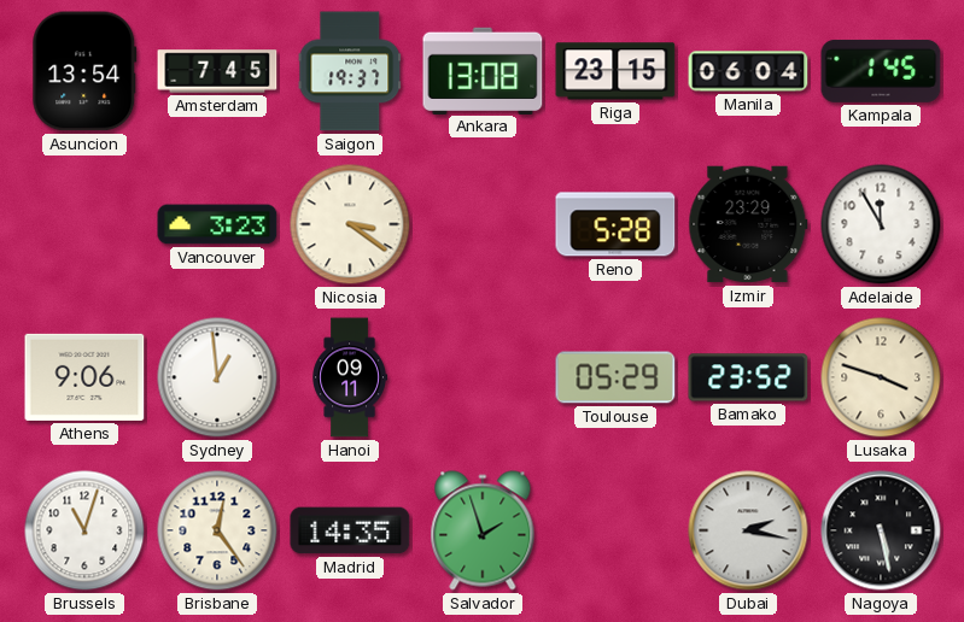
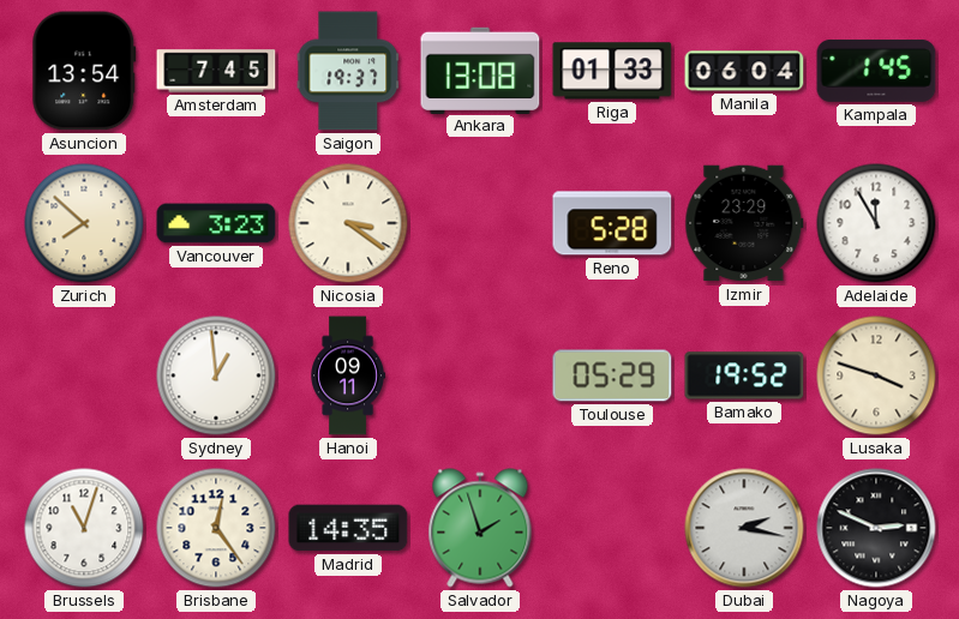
Riga: 23:15 -> 01:33 (612, 71)
Zurich: none -> 7:52 (84, 223)
Athens: 9:06 -> none (84, 377)
Bamako: 23:52 -> 19:52 (744, 375)
Nagoya: 5:28 -> 2:49 (876, 528)
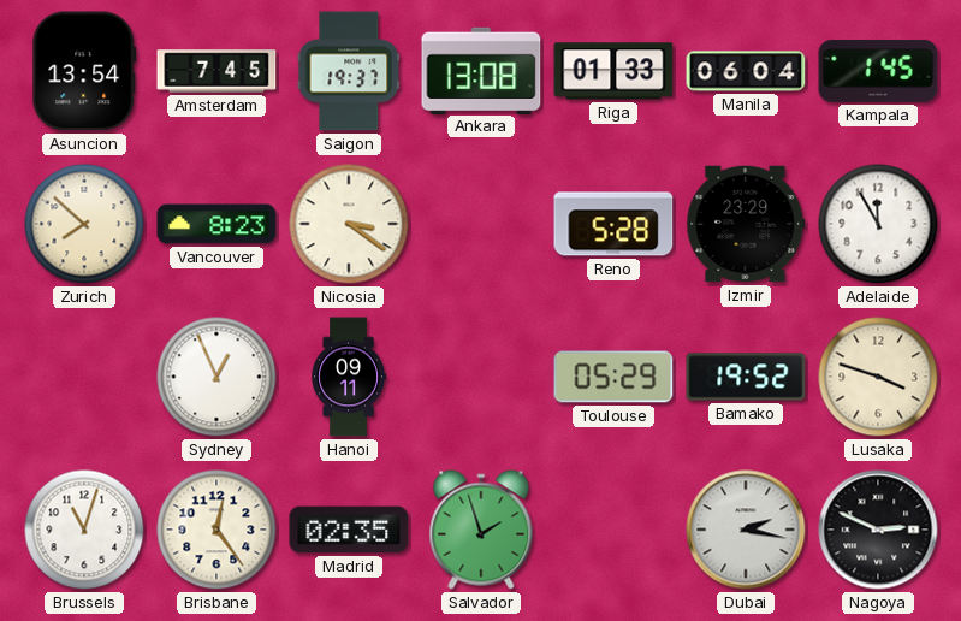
Vancouver: 3:23 -> 8:23 (216, 224)
Sydney: 12:59 -> 12:56 (216, 377)
Madrid: 14:35 -> 02:35 (349, 530)
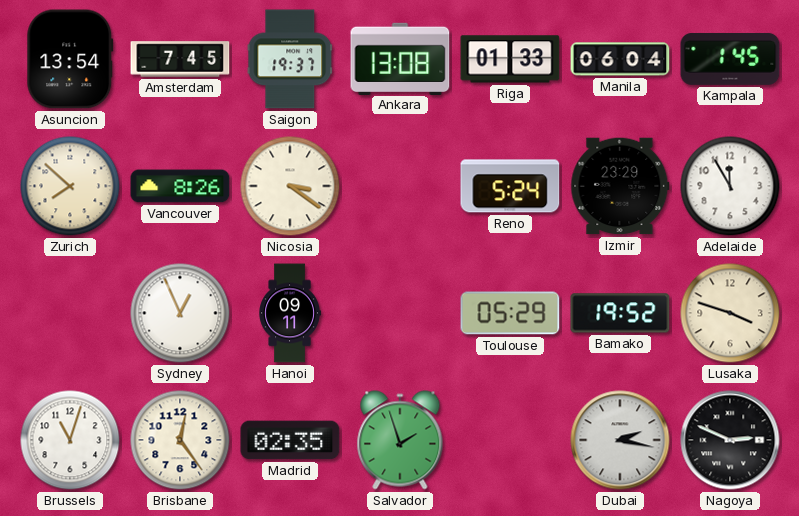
Vancouver: 8:23 -> 8:26 (180, 186)
Reno: 5:28 -> 5:24 (510, 186)
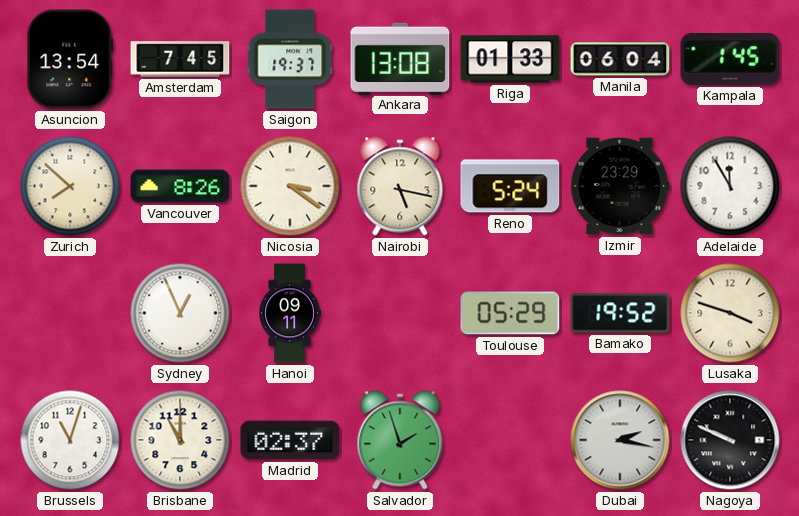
Nairobi: none -> 5:17 (400, 186)
Brisbane: 12:24 -> 11:00 (180, 440)
Madrid: 02:35 -> 02:37 (290, 440)
Nagoya: 2:49 -> 9:49 (730, 440)
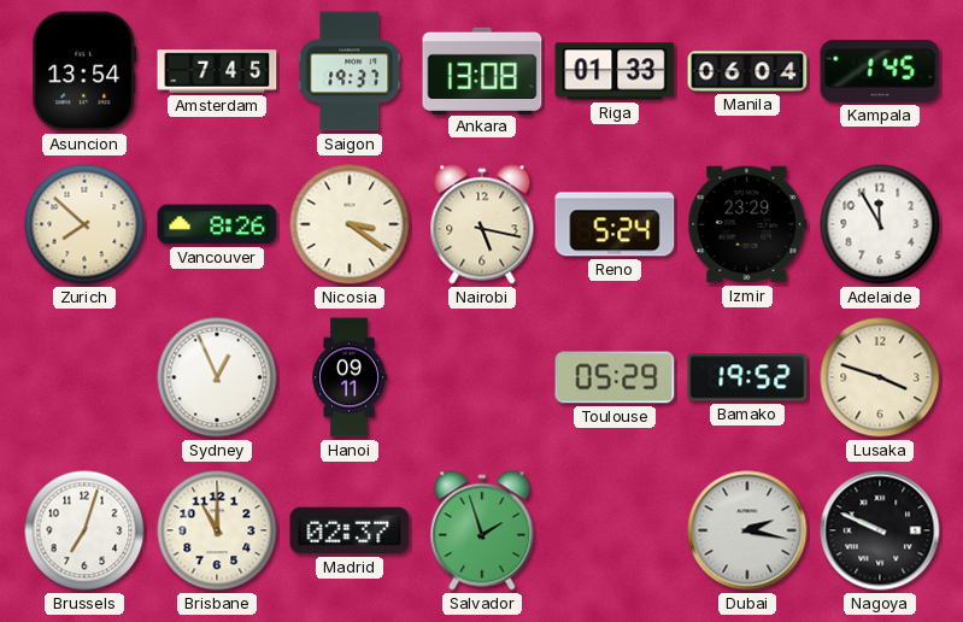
Brussels: 11:03 -> 7:03 (84, 530)
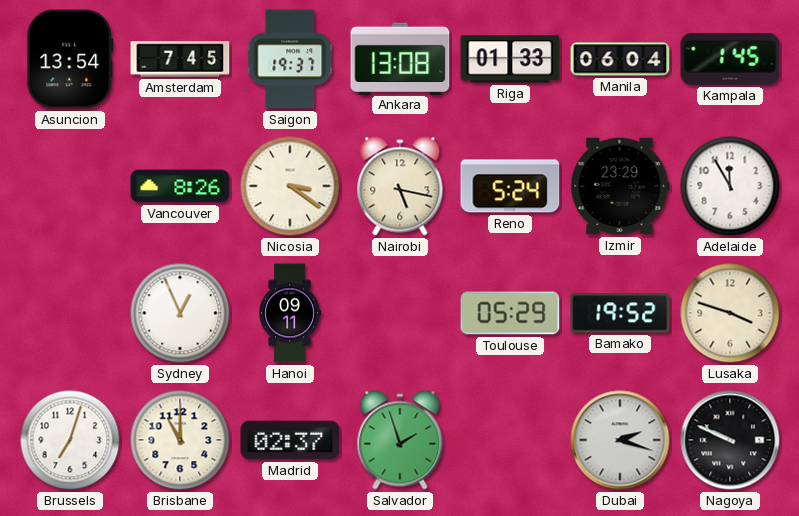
Zurich: 7:52 -> none (84, 224)
Dubai: 2:17 -> 2:18 (620, 440)
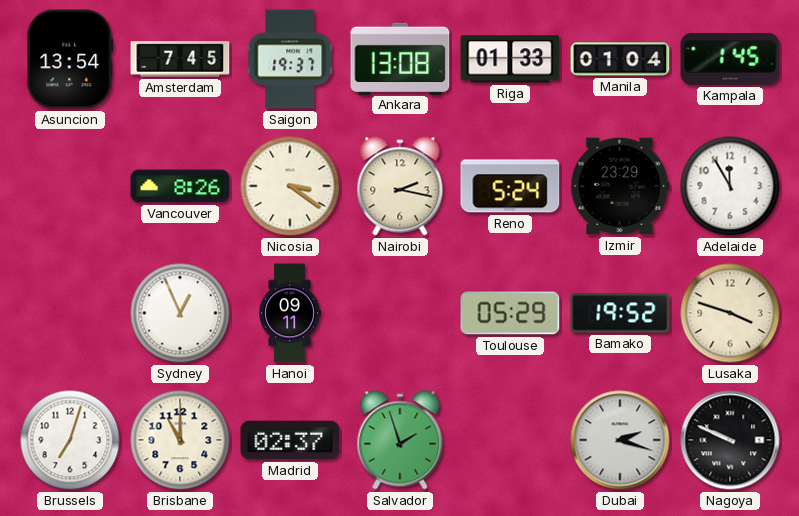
Manila: 06:04 -> 01:04 (620, 59)
Nairobi: 5:17 -> 2:17 (400, 186)
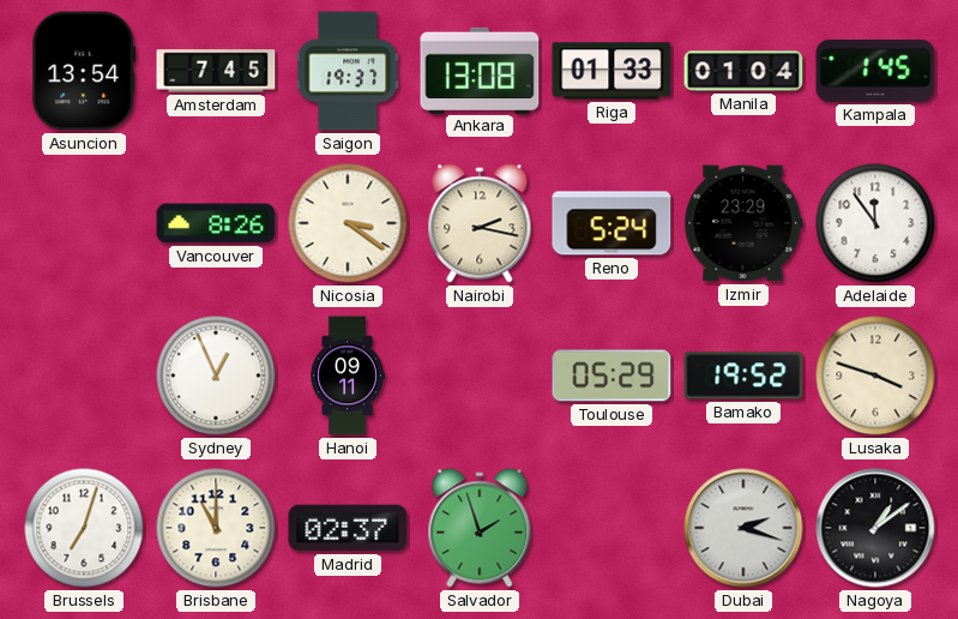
Adelaide: 11:55 -> 11:54 (875, 223)
Nagoya: 9:49 -> 1:09 (875, 528)
